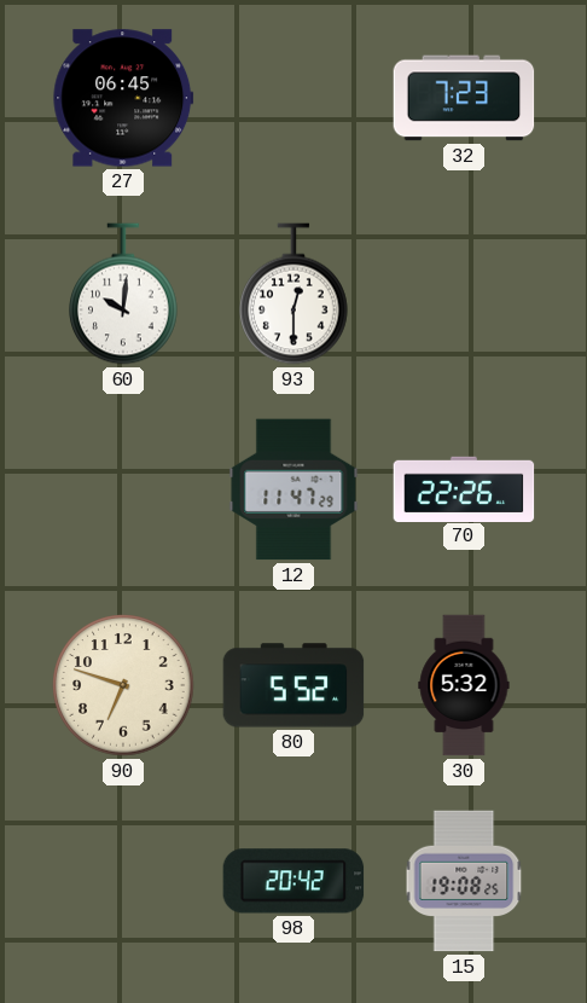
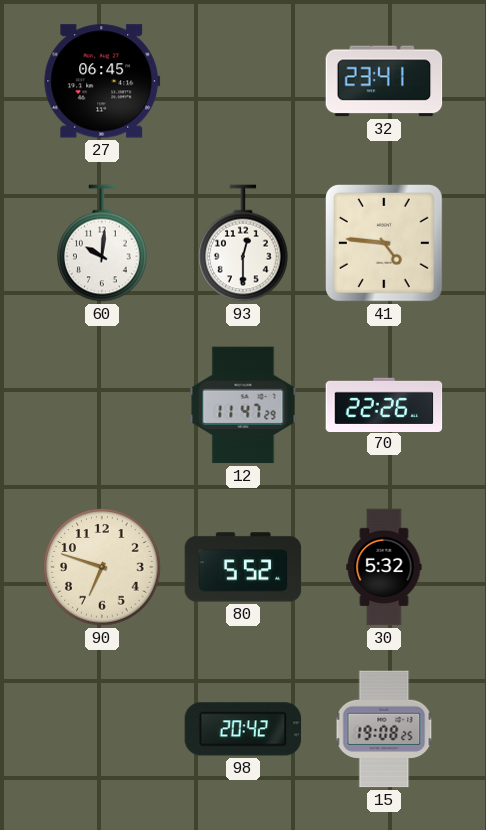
32: 7:23 -> 23:41 (384, 81)
41: none -> 4:46 (385, 244)
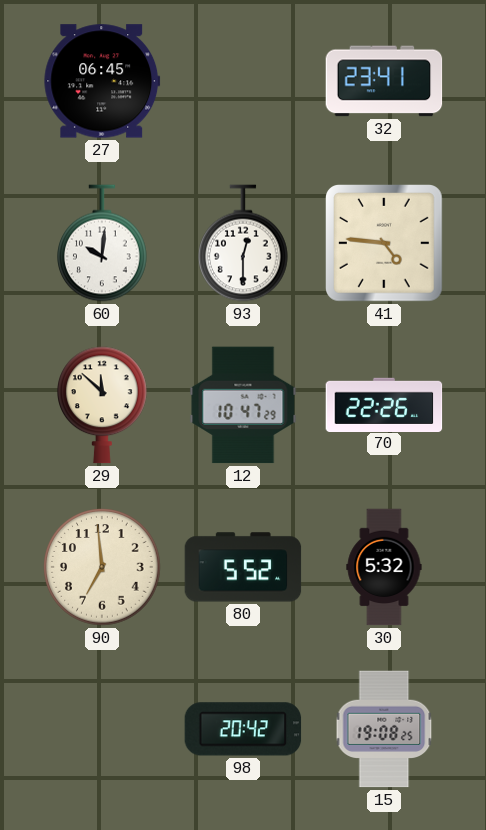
29: none -> 11:52 (103, 405)
12: 11:47 -> 10:47 (243, 405)
90: 6:48 -> 6:59 (102, 567)
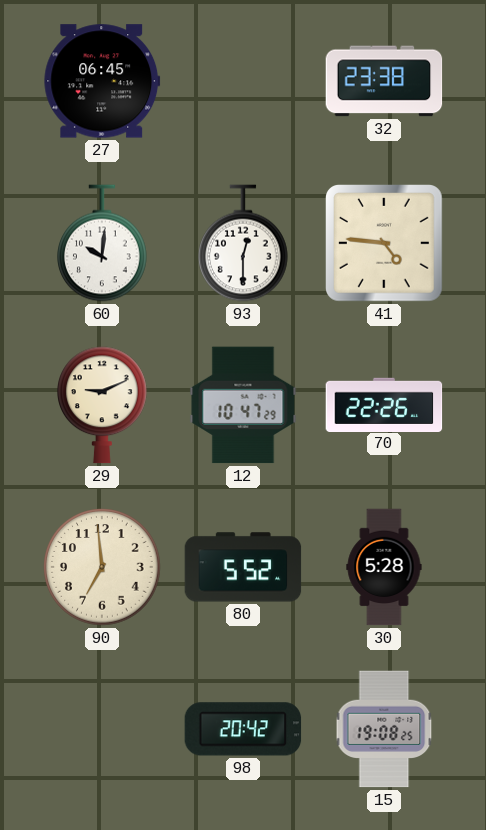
32: 23:41 -> 23:38 (384, 81)
29: 11:52 -> 9:11 (103, 405)
30: 5:32 -> 5:28 (384, 567)
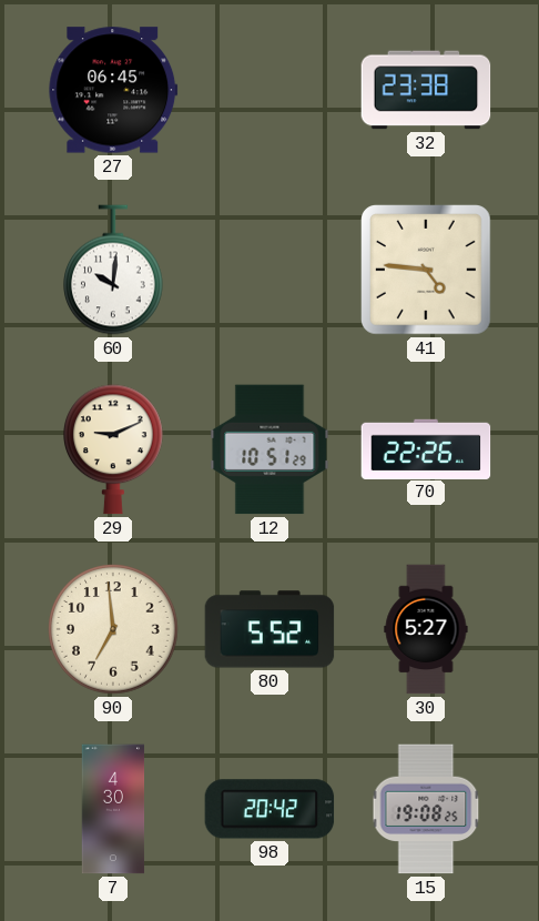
93: 12:30 -> none (244, 243)
12: 10:47 -> 10:51 (269, 449)
30: 5:28 -> 5:27 (426, 629)
7: none -> 4:30 (113, 809)
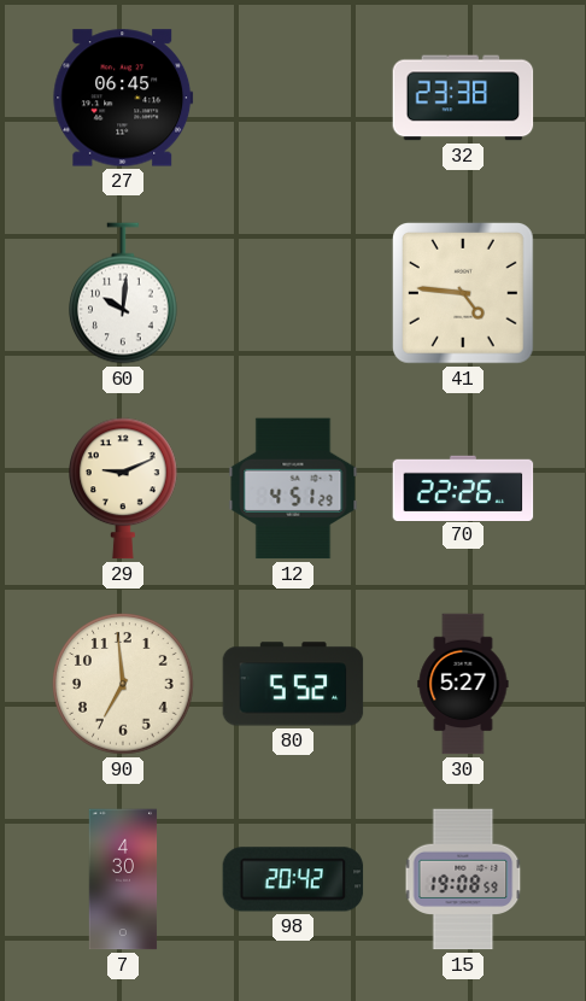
12: 10:51 -> 4:51 (293, 488)
15: 19:08:25 -> 19:08:59 (463, 879)
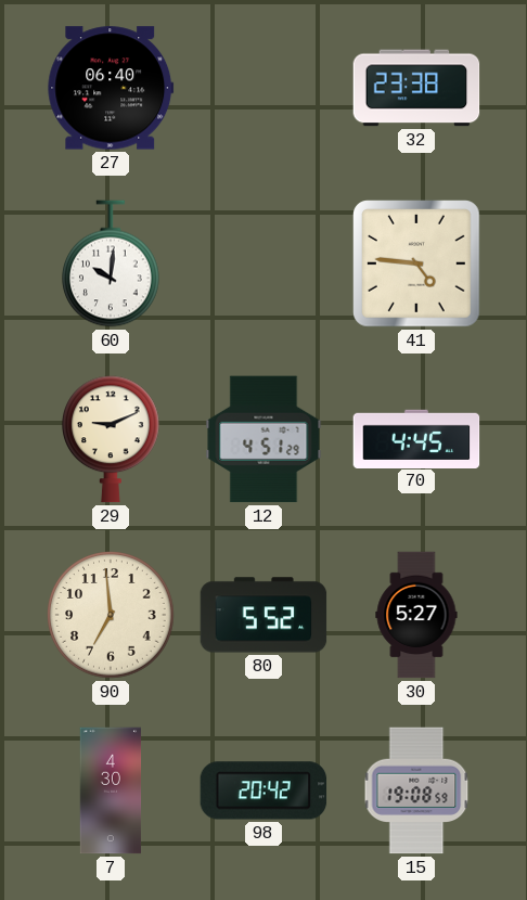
27: 06:45 -> 06:40 (111, 88)
70: 22:26 -> 4:45 (416, 438)
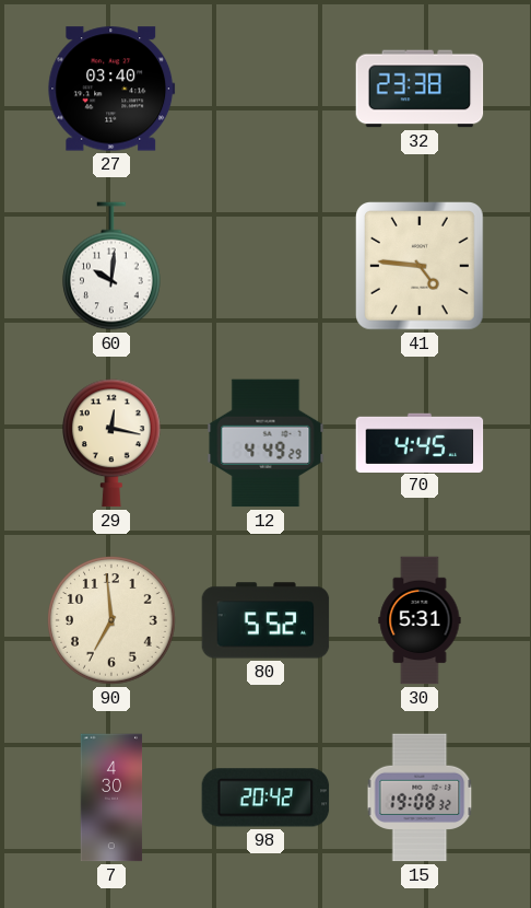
27: 06:40 -> 03:40 (111, 89)
29: 9:11 -> 12:17 (113, 443)
12: 4:51 -> 4:49 (265, 443)
30: 5:27 -> 5:31 (420, 620)
15: 19:08:59 -> 19:08:32 (420, 798)
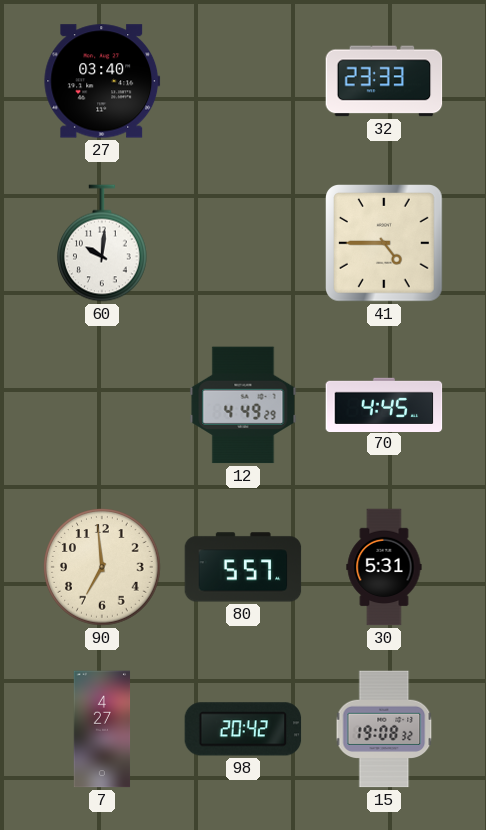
32: 23:38 -> 23:33 (384, 81)
41: 4:46 -> 4:45 (385, 244)
29: 12:17 -> none (113, 443)
80: 5:52 -> 5:57 (243, 567)
7: 4:30 -> 4:27 (102, 729)
